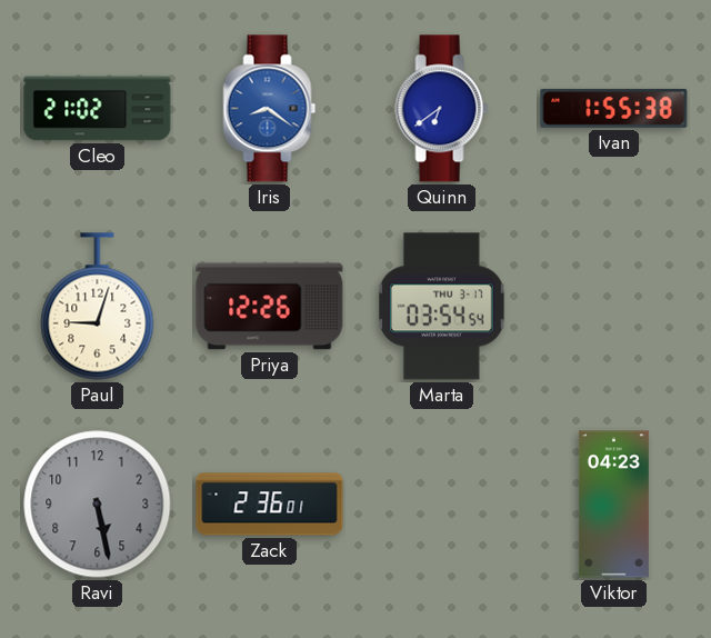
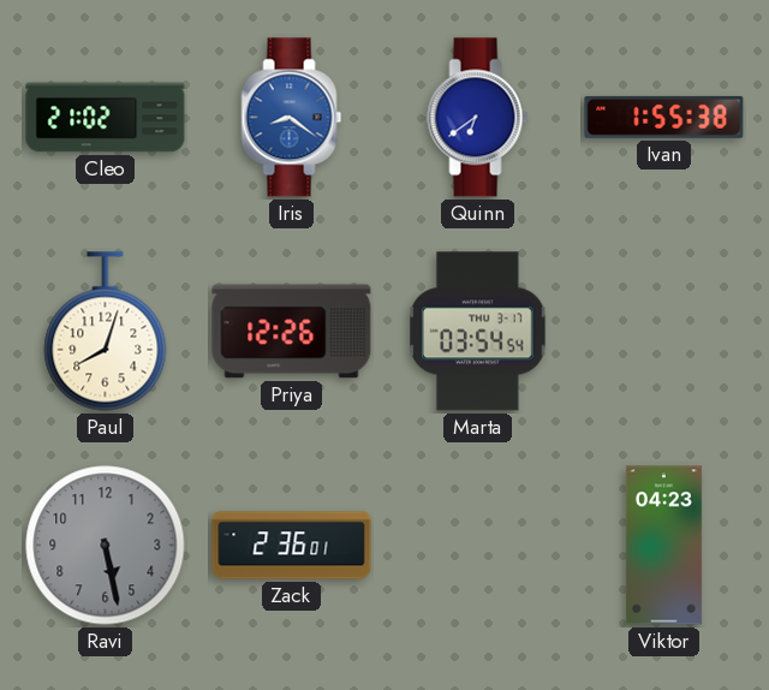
Paul: 9:03 -> 8:03 (106, 332)
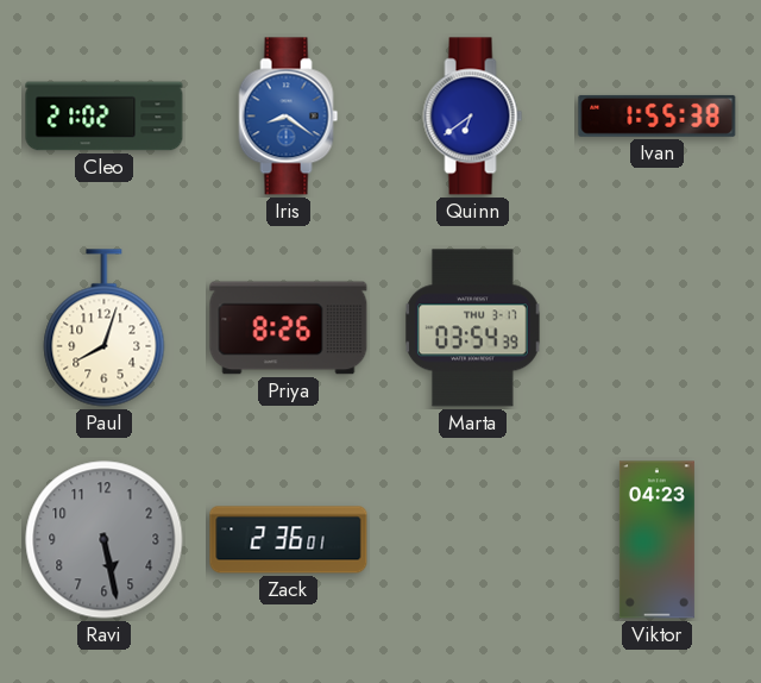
Priya: 12:26 -> 8:26 (289, 328)
Marta: 03:54:54 -> 03:54:39 (473, 328)
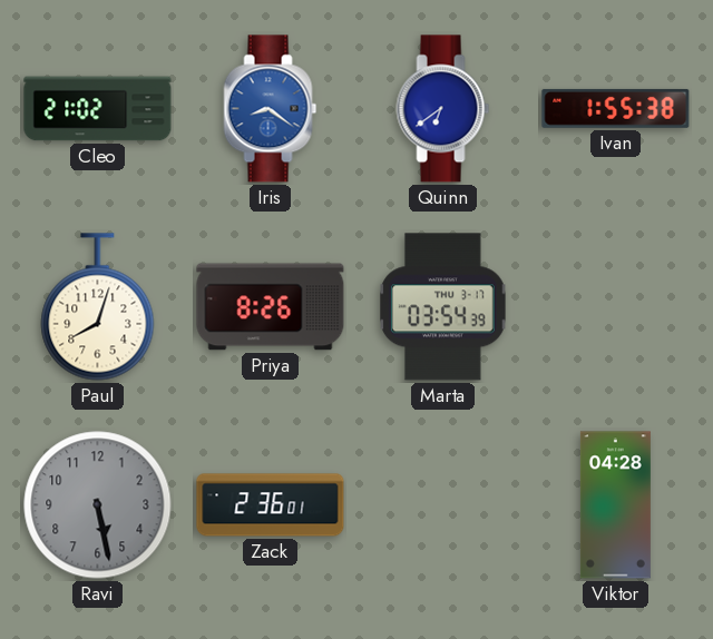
Viktor: 04:23 -> 04:28 (615, 505)
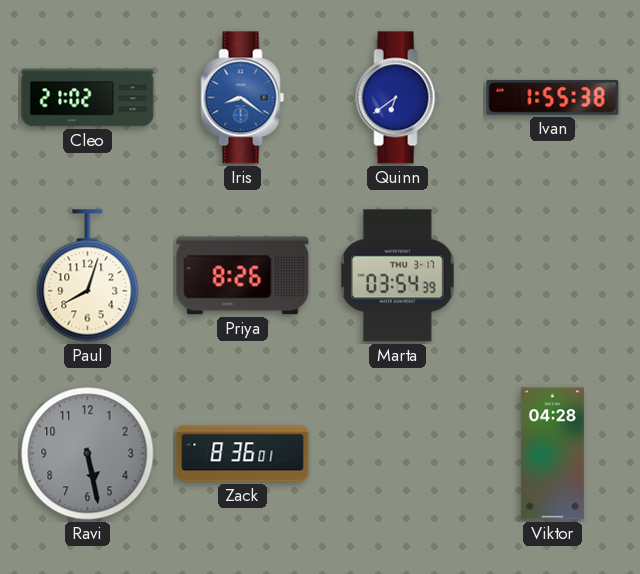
Zack: 2:36 -> 8:36 (243, 454)
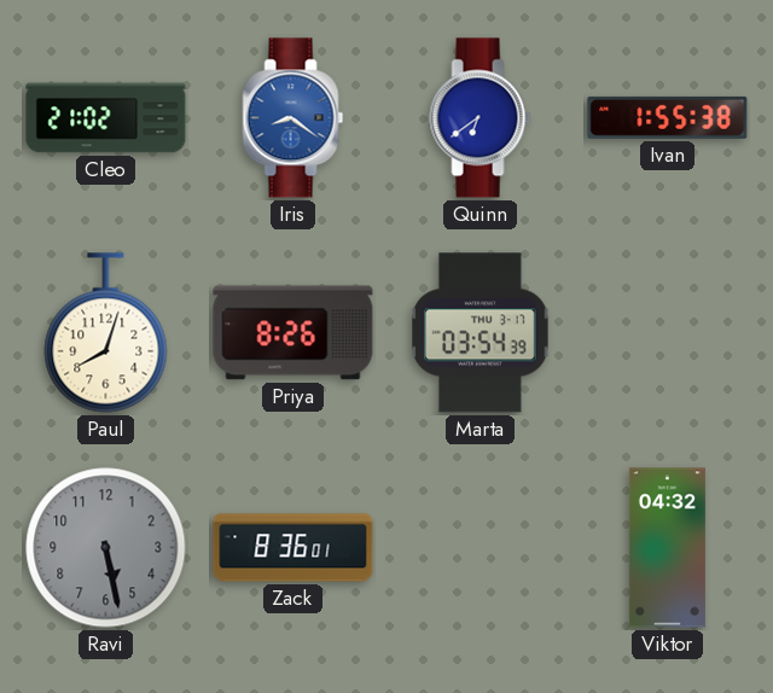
Viktor: 04:28 -> 04:32 (667, 548)
